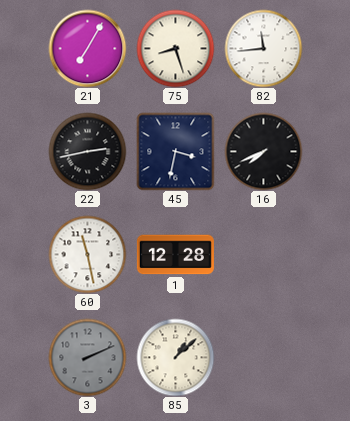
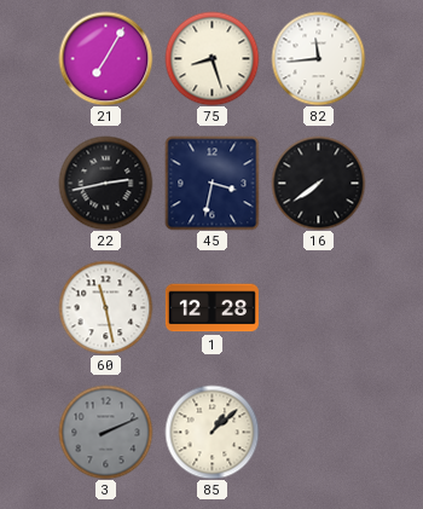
16: 7:41 -> 7:39 (318, 183)
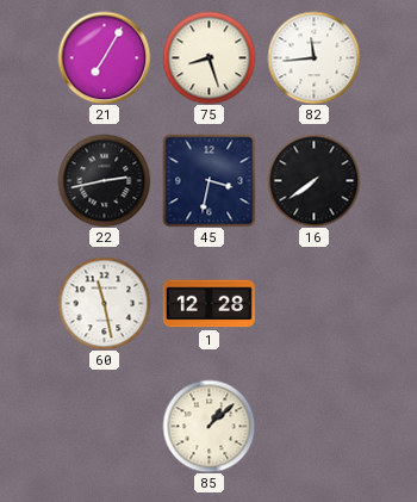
3: 2:11 -> none (105, 432)
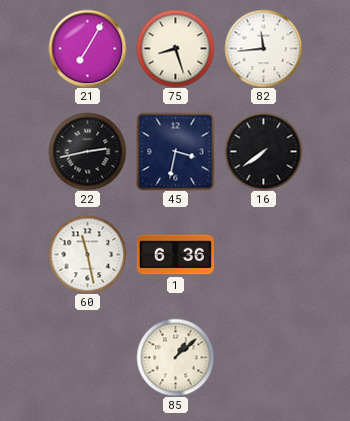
1: 12:28 -> 6:36 (175, 255)
